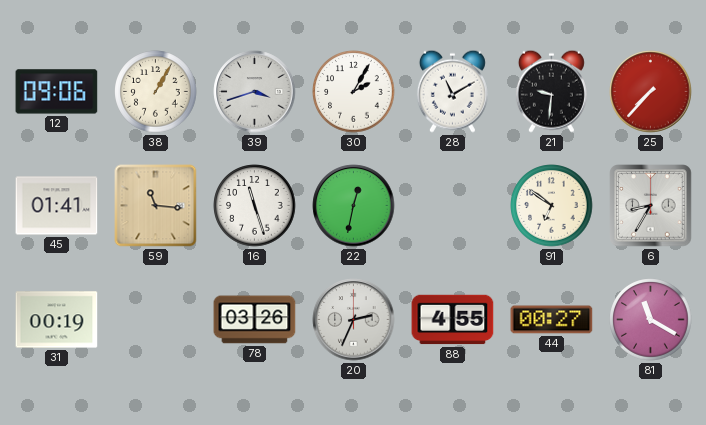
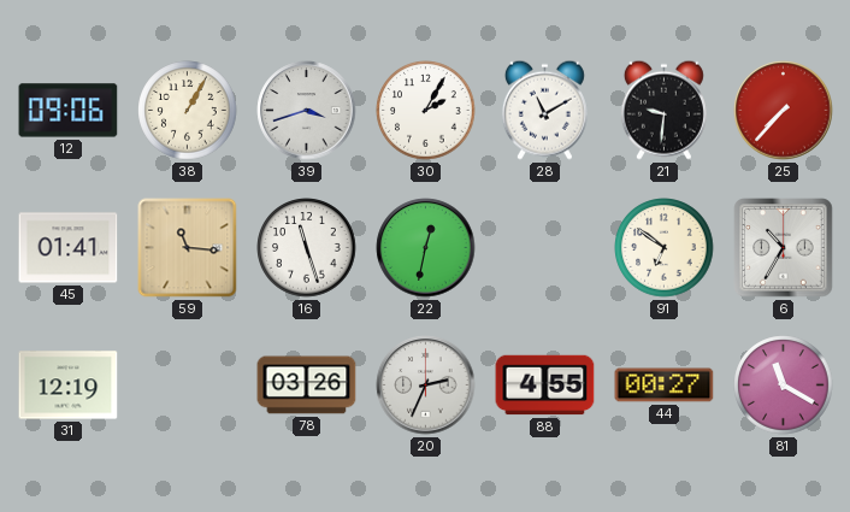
6: 8:35 -> 10:35 (784, 248)
31: 00:19 -> 12:19 (69, 386)
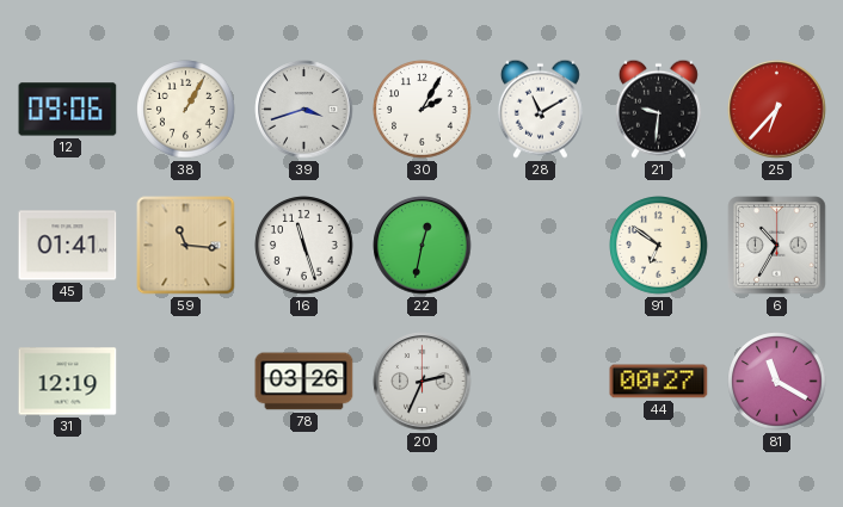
25: 7:37 -> 6:37 (777, 110)
88: 4:55 -> none (545, 386)
